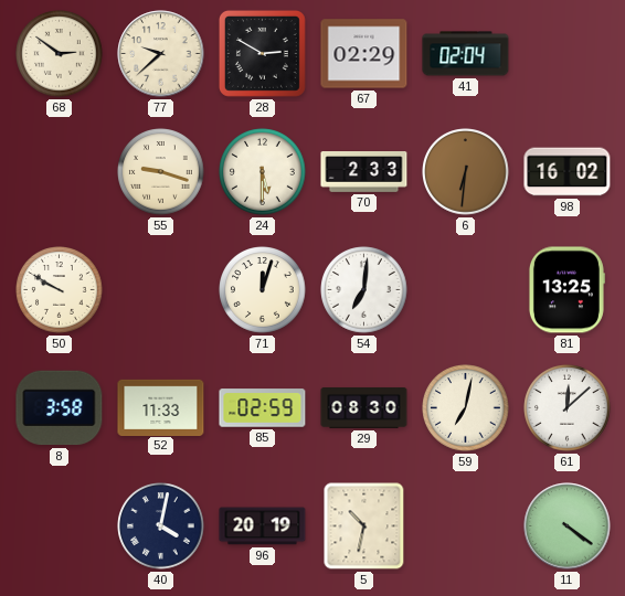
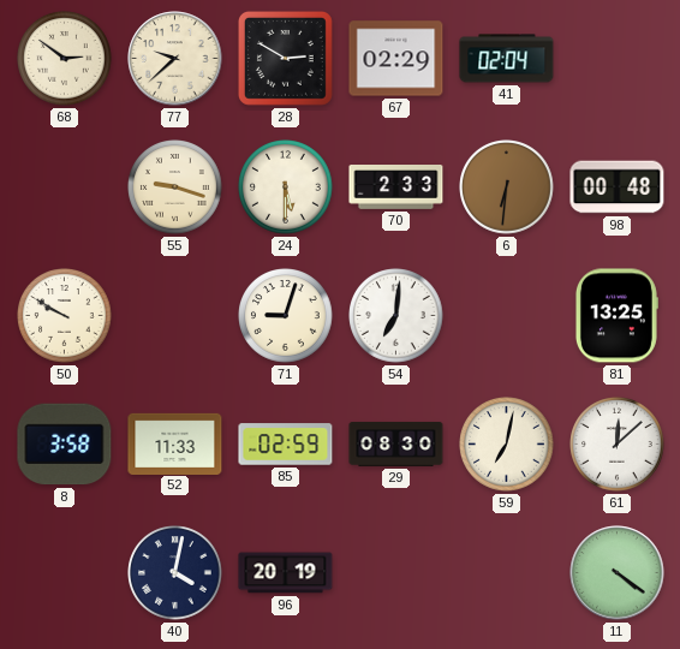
98: 16:02 -> 00:48 (618, 187)
71: 12:03 -> 9:03 (286, 316)
5: 10:32 -> none (364, 526)
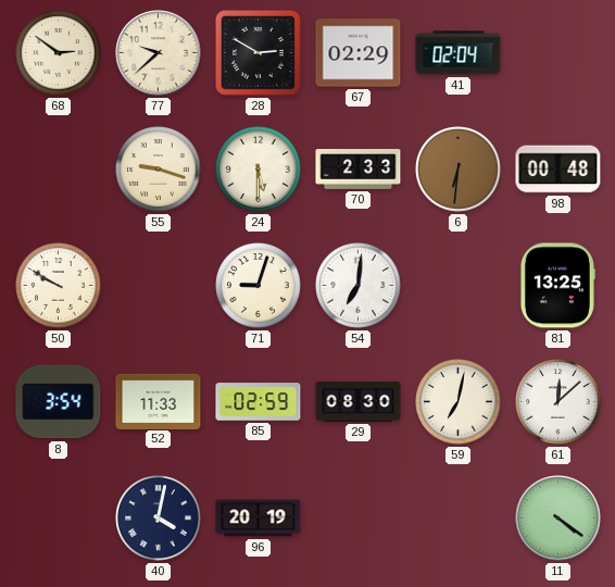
8: 3:58 -> 3:54 (59, 402)
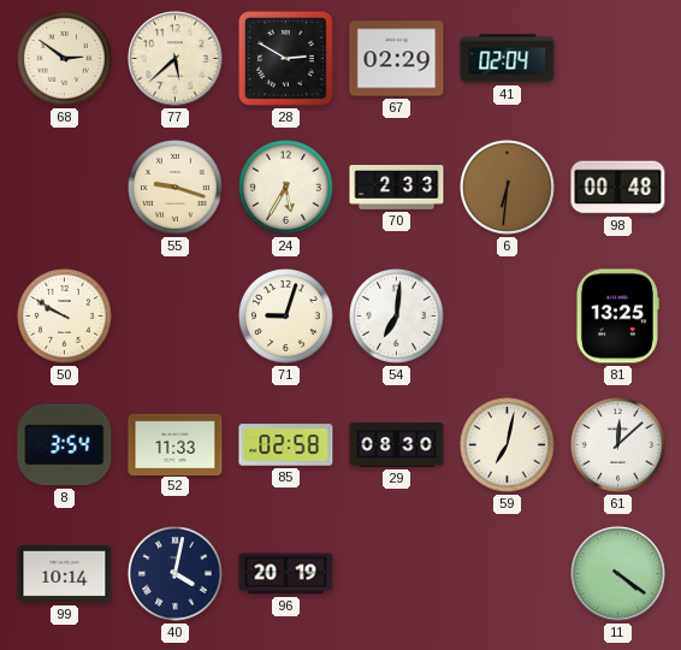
77: 9:38 -> 5:38 (176, 59)
24: 5:30 -> 5:35 (286, 188)
85: 02:59 -> 02:58 (286, 445)
99: none -> 10:14 (65, 574)
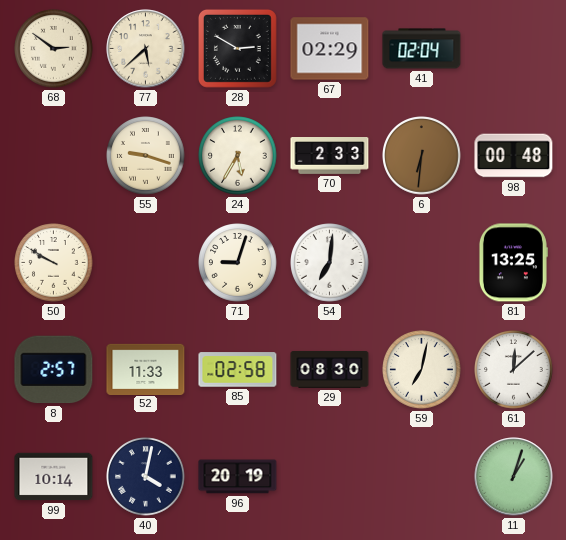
8: 3:54 -> 2:57 (54, 370)
11: 4:21 -> 1:03 (514, 477)
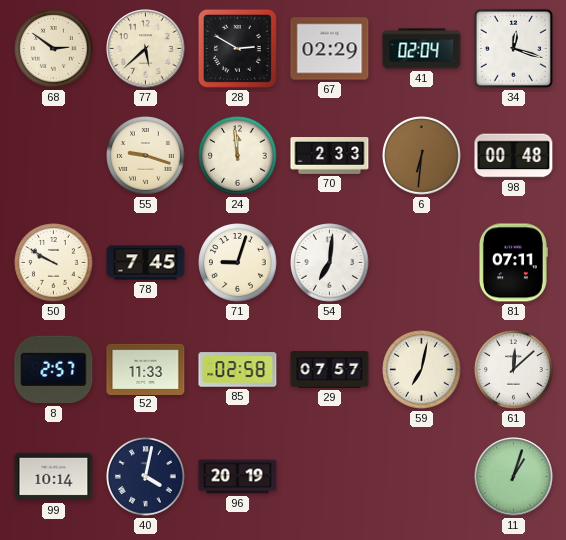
34: none -> 12:18 (513, 48)
24: 5:35 -> 11:59 (238, 156)
78: none -> 7:45 (146, 263)
81: 13:25 -> 07:11 (513, 263)
29: 08:30 -> 07:57 (330, 369)
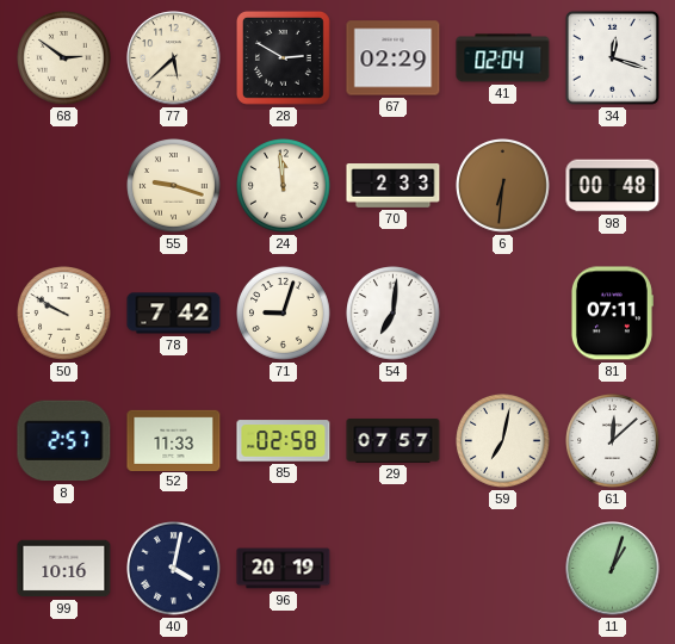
78: 7:45 -> 7:42 (174, 314)
99: 10:14 -> 10:16 (64, 569)
